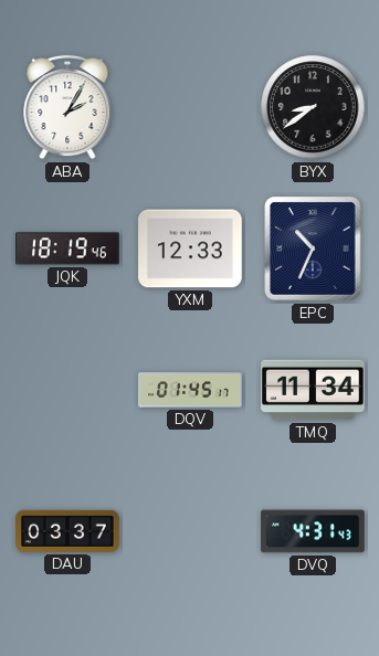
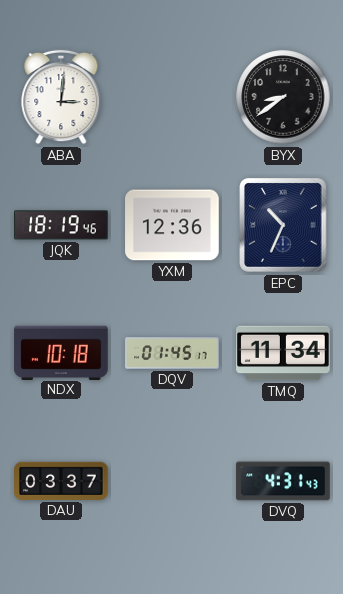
ABA: 2:05 -> 3:01 (61, 97)
YXM: 12:33 -> 12:36 (172, 225)
NDX: none -> 10:18 (61, 352)
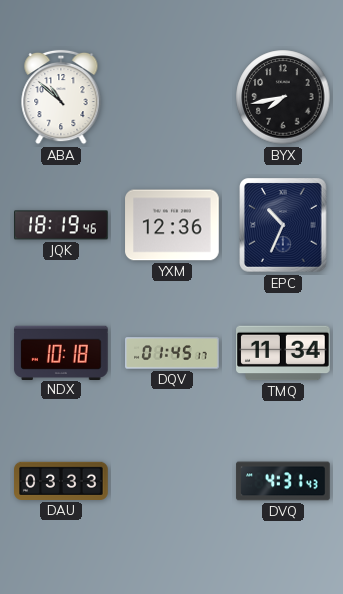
ABA: 3:01 -> 10:52 (61, 97)
BYX: 8:39 -> 7:43 (283, 97)
DAU: 03:37 -> 03:33 (61, 481)
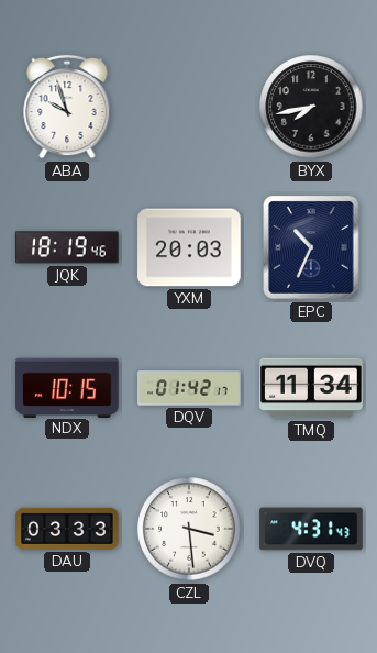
ABA: 10:52 -> 9:57 (67, 107)
YXM: 12:36 -> 20:03 (189, 247)
NDX: 10:18 -> 10:15 (67, 387)
DQV: 01:45 -> 01:42 (189, 388)
CZL: none -> 3:29 (189, 529)
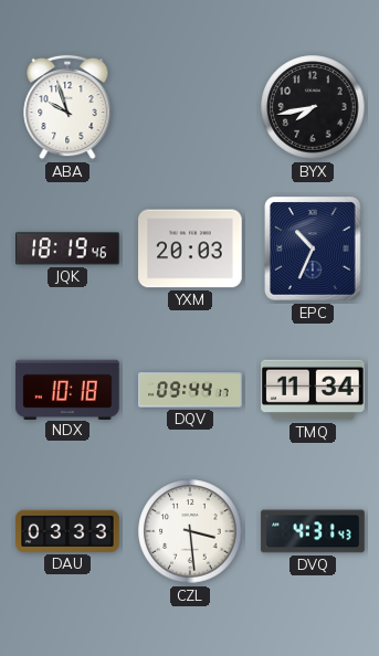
NDX: 10:15 -> 10:18 (67, 389)
DQV: 01:42 -> 09:44 (190, 390)
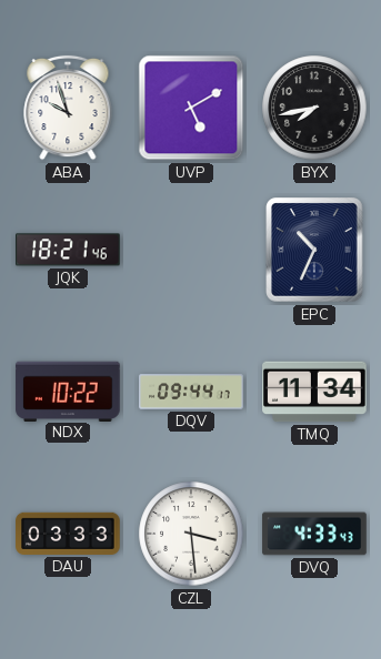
UVP: none -> 5:10 (191, 108)
JQK: 18:19 -> 18:21 (68, 250)
YXM: 20:03 -> none (190, 248)
NDX: 10:18 -> 10:22 (68, 391)
DVQ: 4:31 -> 4:33 (314, 534)
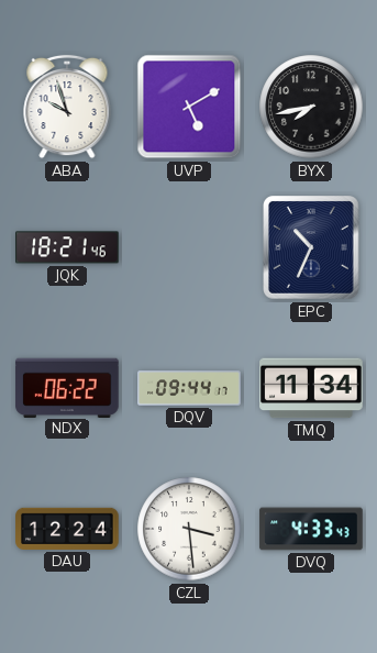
NDX: 10:22 -> 06:22 (67, 387)
DAU: 03:33 -> 12:24 (67, 529)
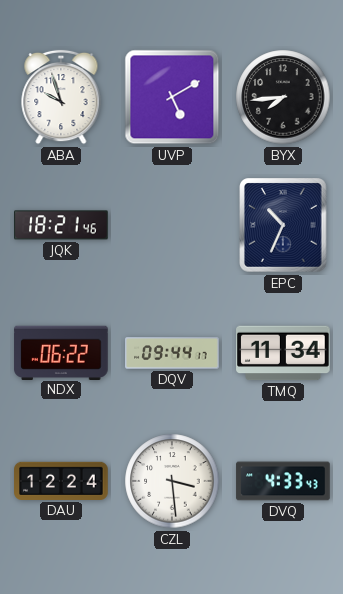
BYX: 7:43 -> 7:44 (283, 97)
